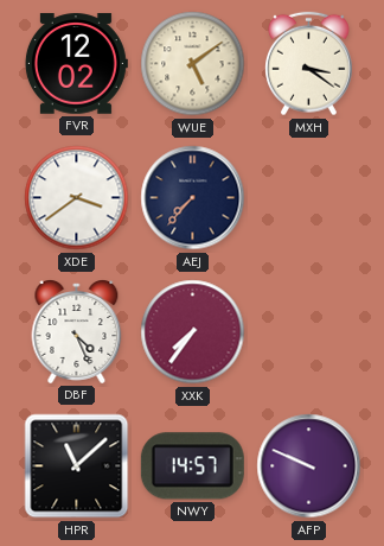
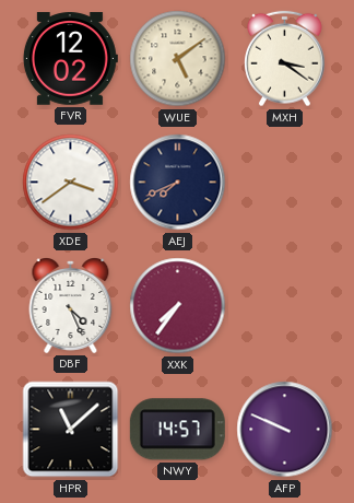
AEJ: 7:37 -> 7:41 (178, 183)
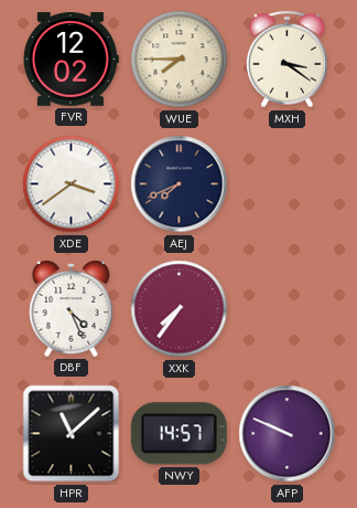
WUE: 5:09 -> 7:45 (180, 60)
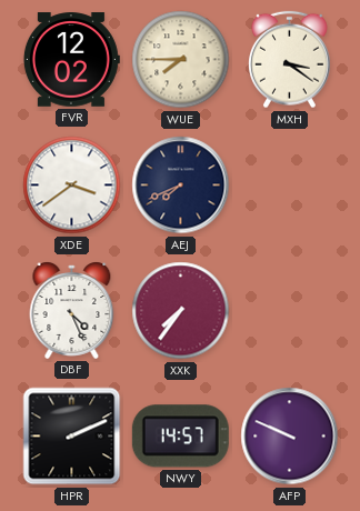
HPR: 11:08 -> 2:11 (72, 437)
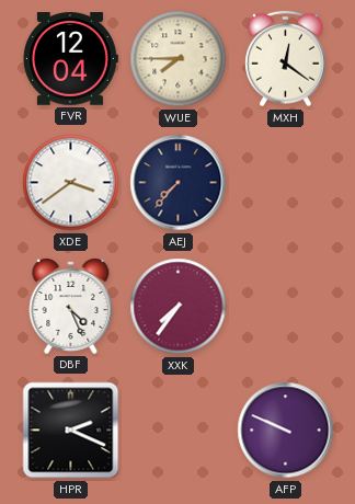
FVR: 12:02 -> 12:04 (70, 59)
MXH: 3:21 -> 12:21 (286, 59)
AEJ: 7:41 -> 7:37 (179, 183)
HPR: 2:11 -> 2:19 (71, 431)
NWY: 14:57 -> none (180, 437)
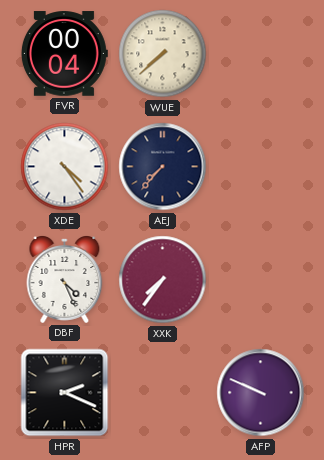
FVR: 12:04 -> 00:04 (64, 54)
WUE: 7:45 -> 7:38 (163, 54)
MXH: 12:21 -> none (286, 59)
XDE: 3:39 -> 4:24 (65, 167)
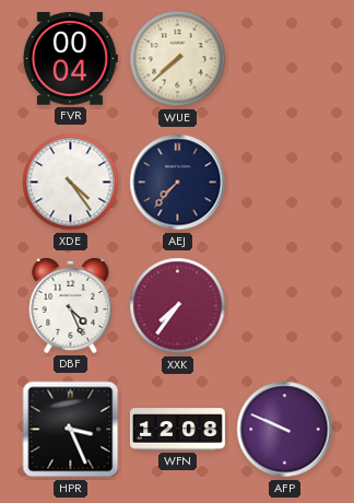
HPR: 2:19 -> 3:26 (71, 430)
WFN: none -> 12:08 (177, 430)
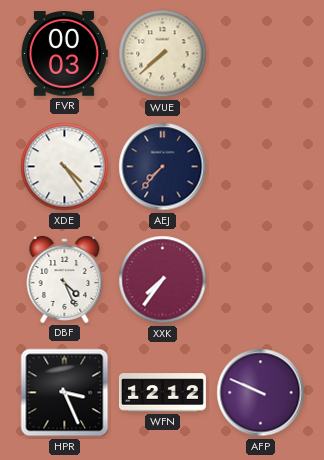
FVR: 00:04 -> 00:03 (64, 54)
WFN: 12:08 -> 12:12 (162, 393)
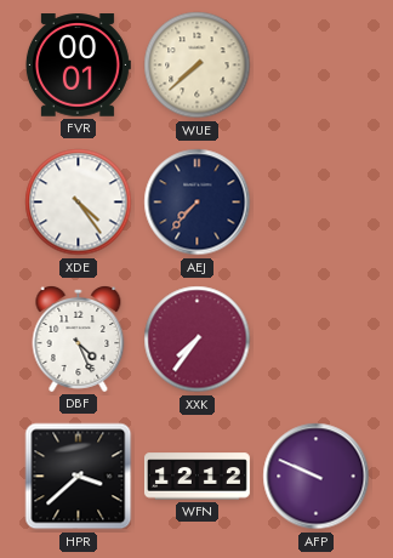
FVR: 00:03 -> 00:01 (78, 66)
HPR: 3:26 -> 3:38 (79, 477)
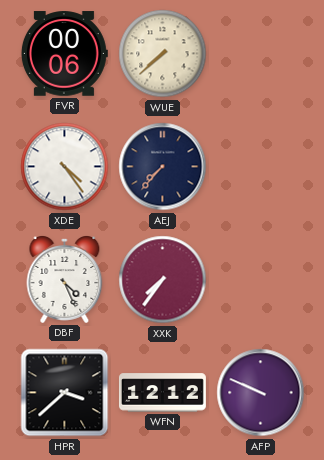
FVR: 00:01 -> 00:06 (64, 54)
